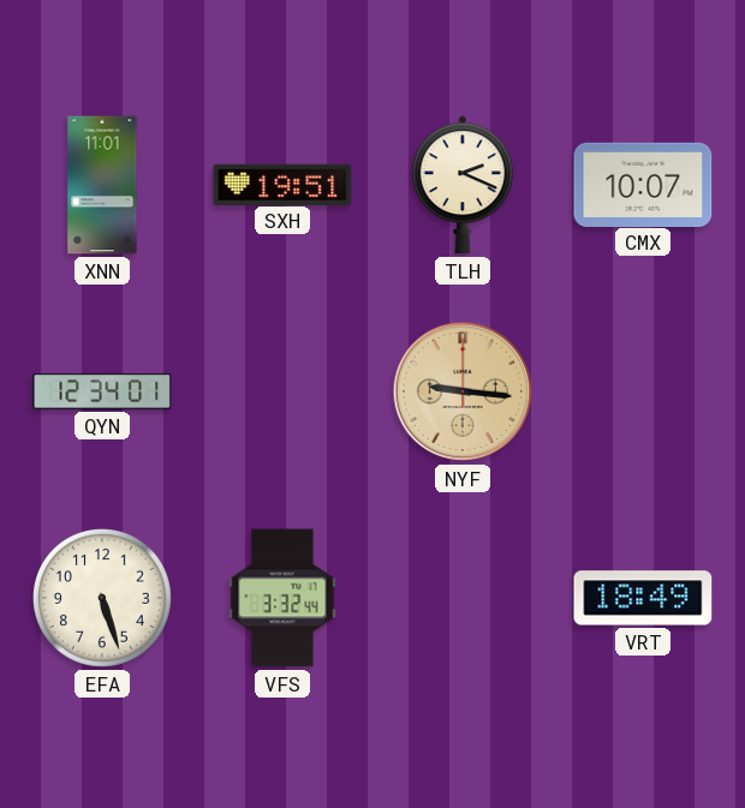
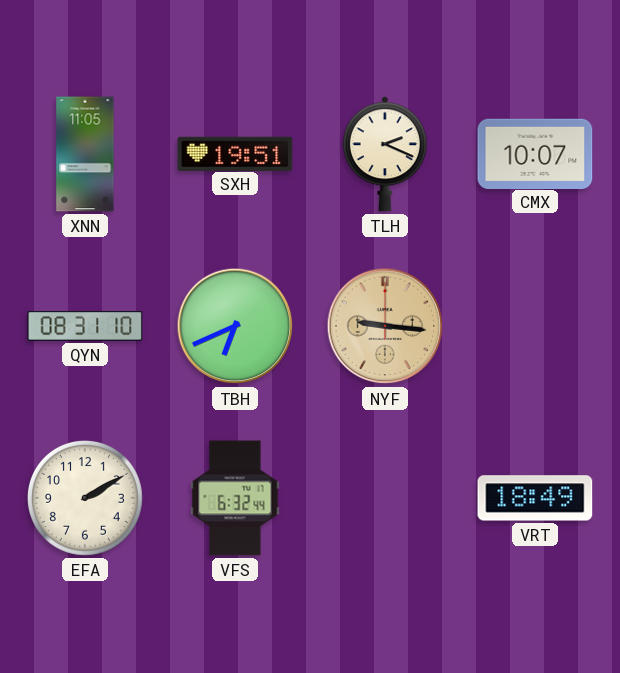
XNN: 11:01 -> 11:05 (85, 154)
QYN: 12:34 -> 08:31 (85, 326)
TBH: none -> 6:41 (235, 326)
EFA: 5:27 -> 2:10 (85, 498)
VFS: 3:32 -> 6:32 (235, 498)
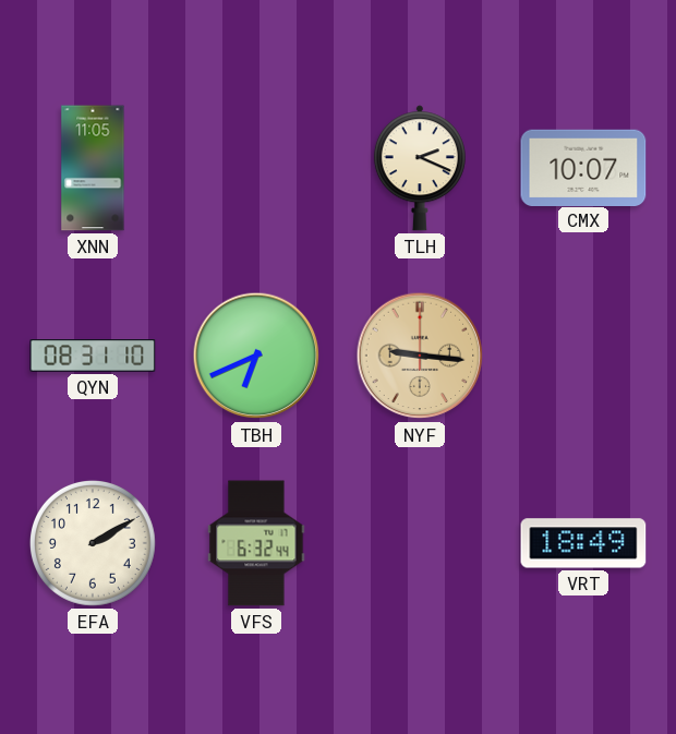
SXH: 19:51 -> none (235, 153)
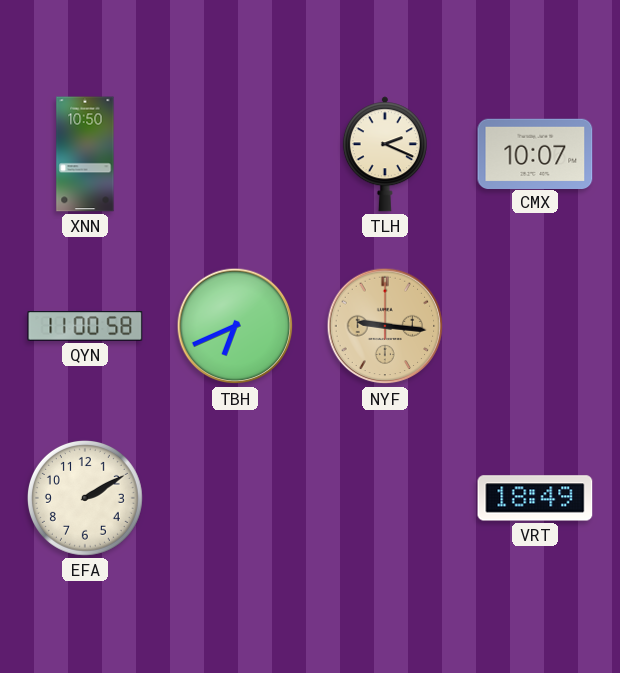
XNN: 11:05 -> 10:50 (85, 154)
QYN: 08:31 -> 11:00 (85, 326)
VFS: 6:32 -> none (256, 543)
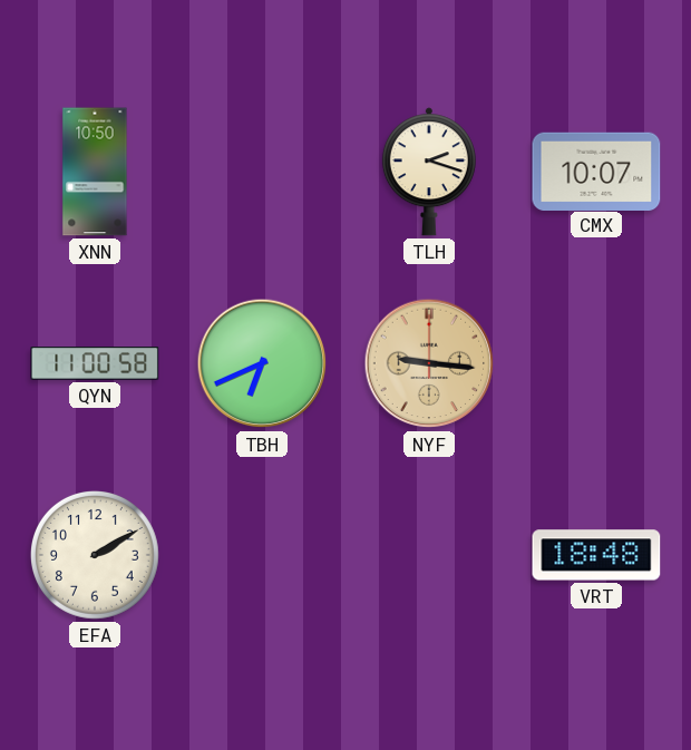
TLH: 2:19 -> 2:18 (429, 172)
VRT: 18:49 -> 18:48 (596, 555)
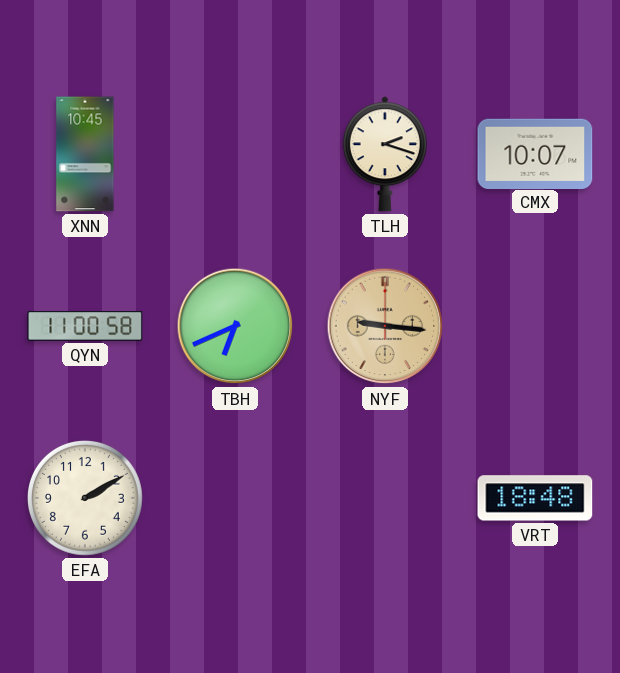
XNN: 10:50 -> 10:45 (85, 154)
